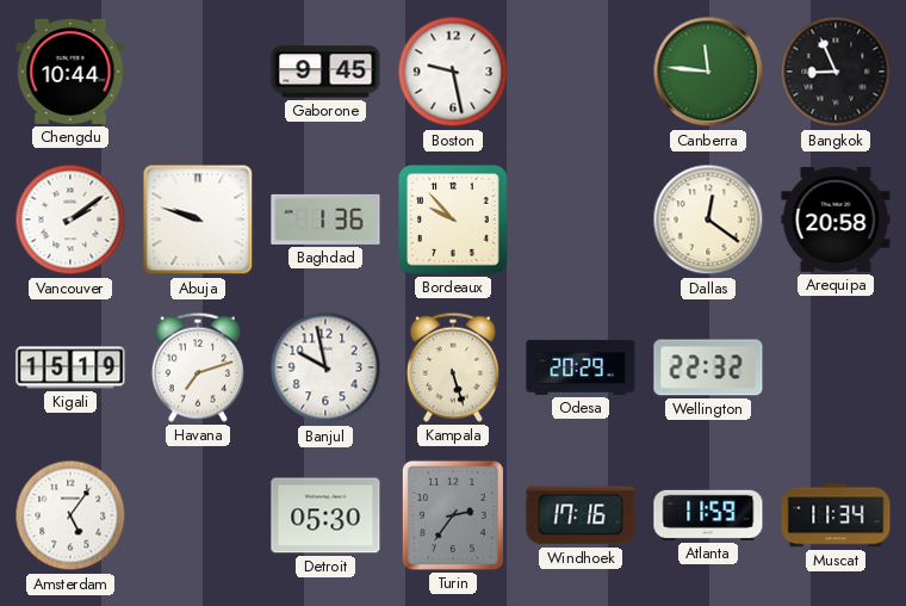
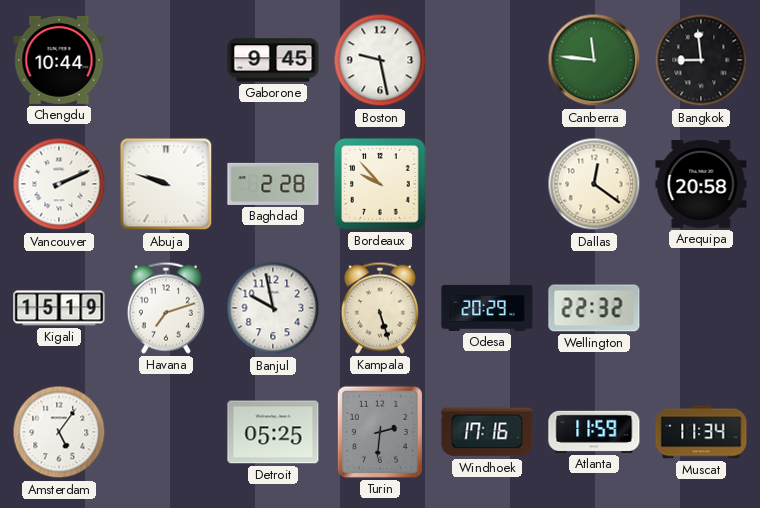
Bangkok: 8:56 -> 8:59 (701, 60)
Vancouver: 2:09 -> 2:11 (59, 184)
Baghdad: 1:36 -> 2:28 (273, 184)
Detroit: 05:30 -> 05:25 (273, 432)
Turin: 2:36 -> 2:31 (380, 432)
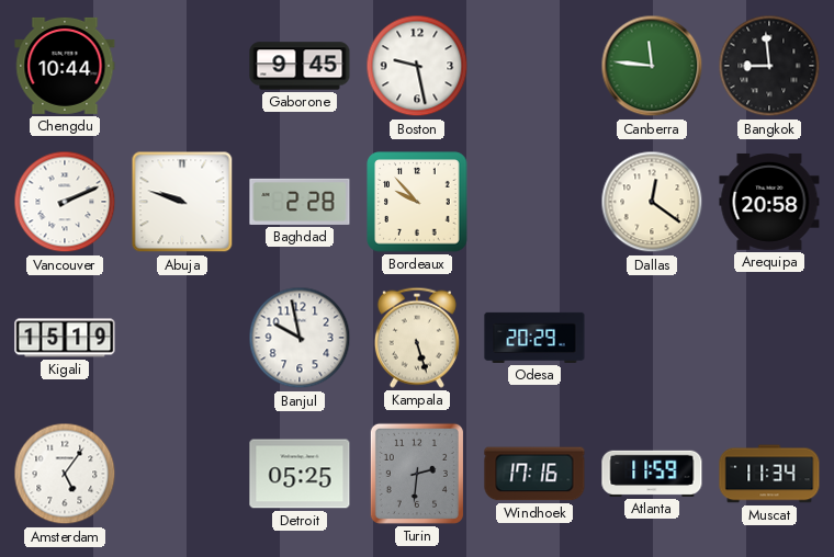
Havana: 7:12 -> none (166, 308)
Wellington: 22:32 -> none (594, 308)
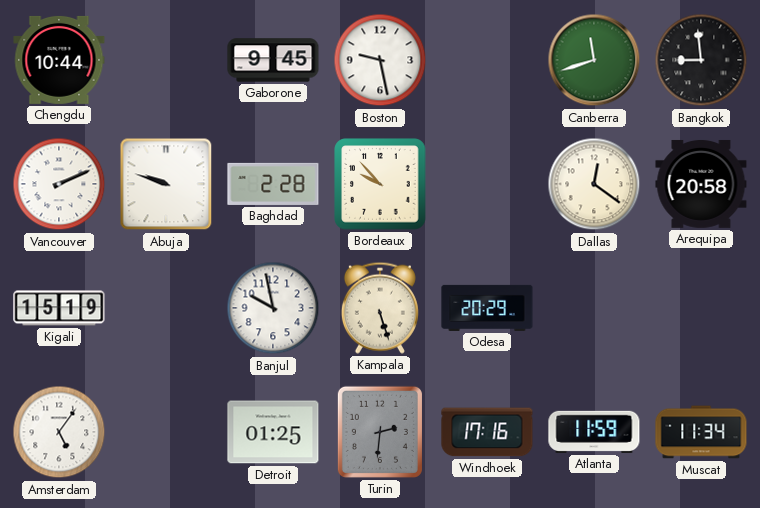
Canberra: 11:46 -> 11:42 (594, 60)
Detroit: 05:25 -> 01:25 (273, 432)
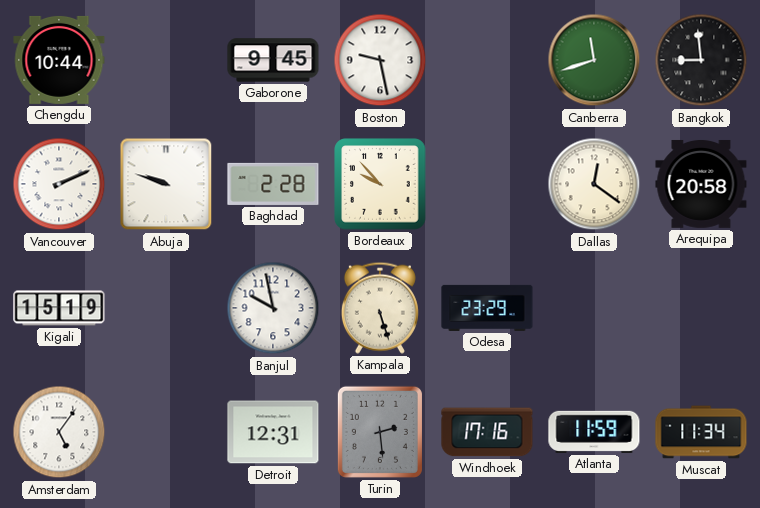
Odesa: 20:29 -> 23:29 (487, 308)
Detroit: 01:25 -> 12:31 (273, 432)
Turin: 2:31 -> 2:29 (380, 432)
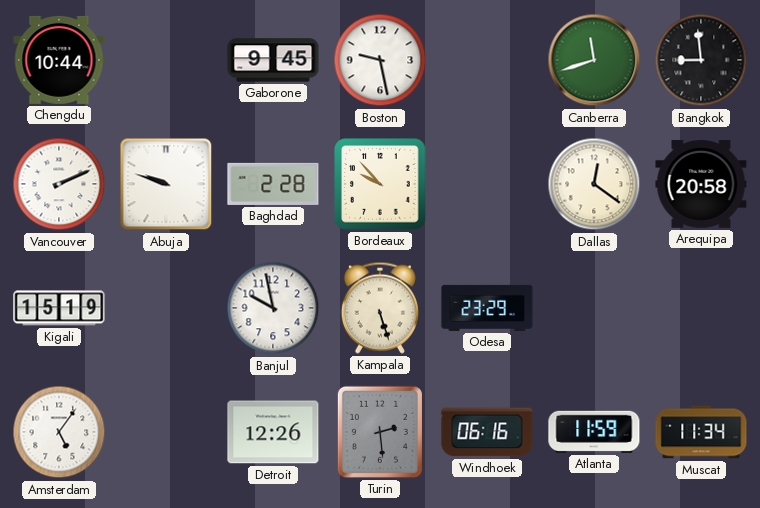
Detroit: 12:31 -> 12:26 (273, 432)
Windhoek: 17:16 -> 06:16 (487, 432)
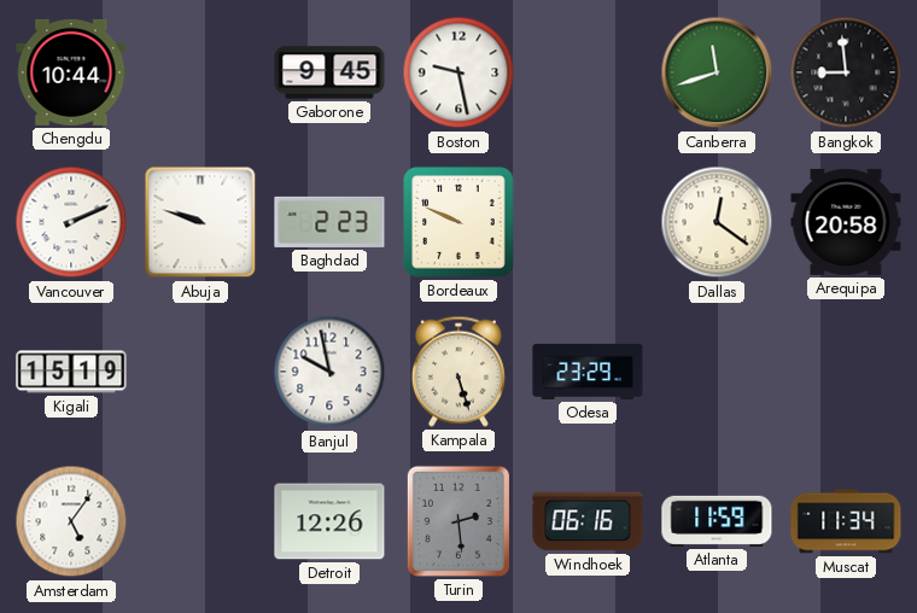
Baghdad: 2:28 -> 2:23 (329, 222)
Bordeaux: 9:53 -> 9:49 (458, 222)
